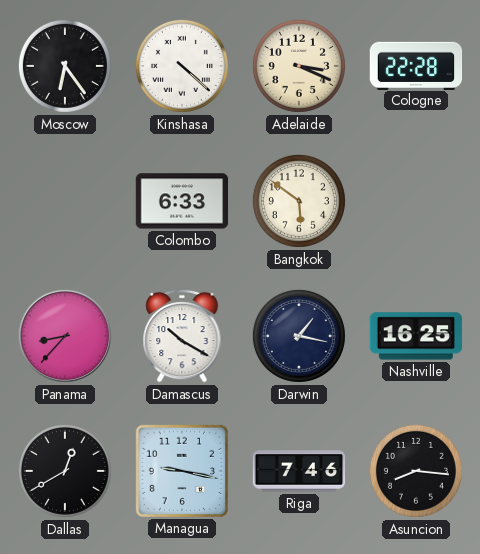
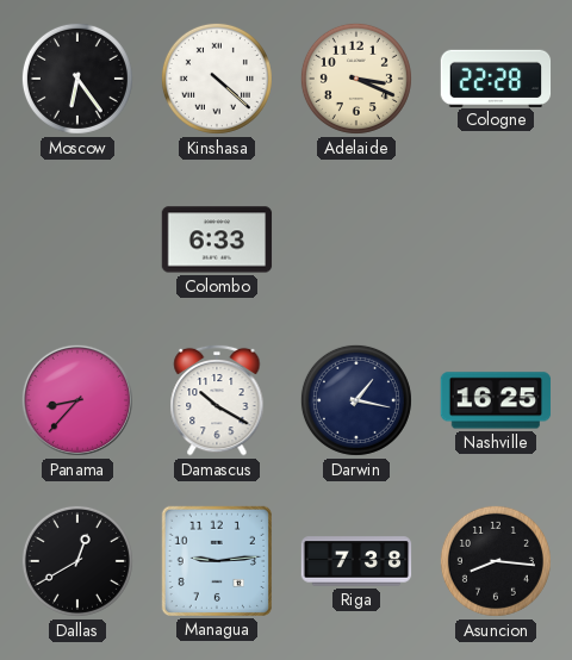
Bangkok: 5:51 -> none (299, 201)
Managua: 9:17 -> 9:14 (216, 560)
Riga: 7:46 -> 7:38 (356, 561)
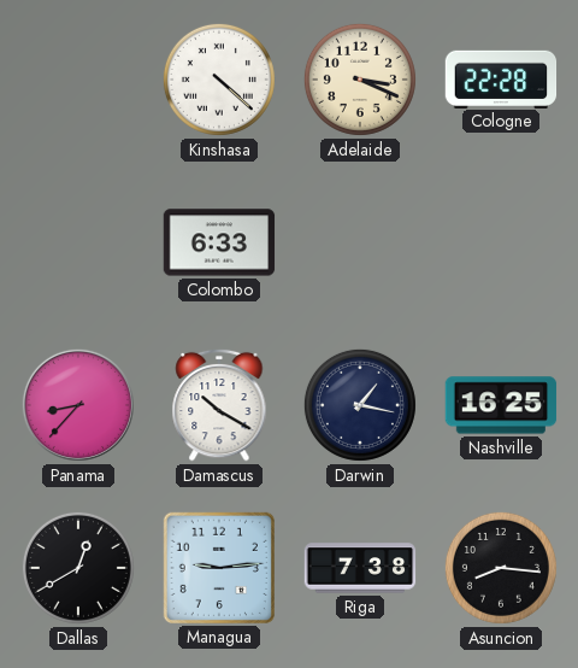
Moscow: 6:24 -> none (77, 79)
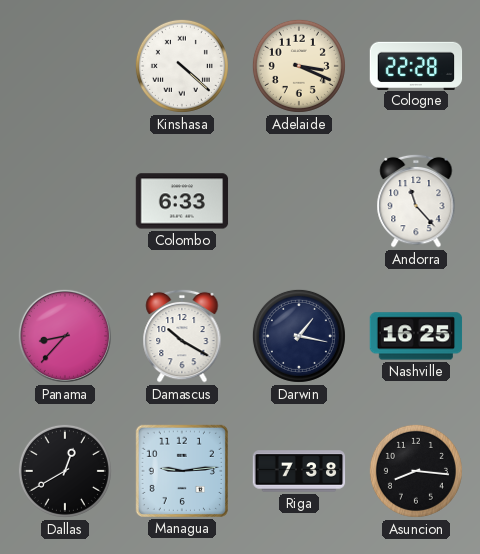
Andorra: none -> 11:23 (416, 201)
